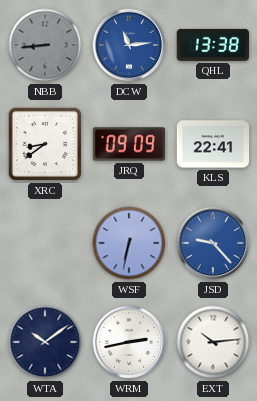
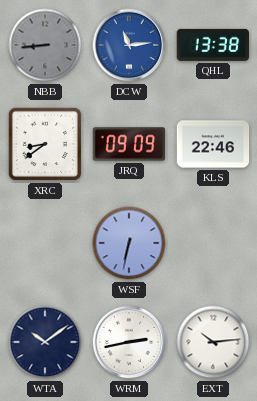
KLS: 22:41 -> 22:46 (213, 144)
JSD: 9:23 -> none (213, 243)
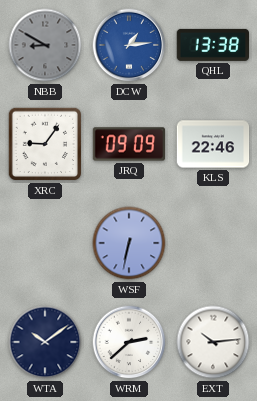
NBB: 8:44 -> 8:50 (45, 45)
DCW: 11:14 -> 1:14 (129, 45)
XRC: 8:39 -> 9:06 (45, 144)
WRM: 2:43 -> 2:38 (129, 342)
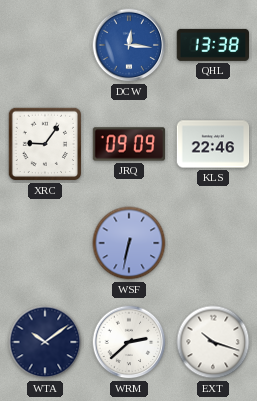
NBB: 8:50 -> none (45, 45)
DCW: 1:14 -> 12:16 (129, 45)
EXT: 10:14 -> 10:18 (213, 342)
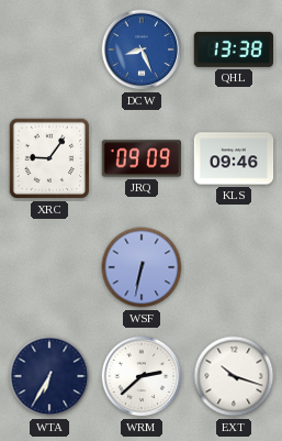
DCW: 12:16 -> 8:26 (142, 49)
KLS: 22:46 -> 09:46 (234, 158)
WTA: 10:09 -> 6:35 (49, 376)
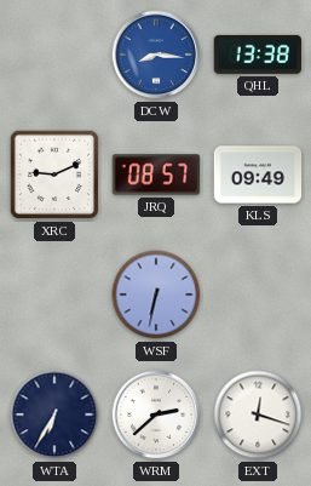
DCW: 8:26 -> 8:16 (156, 55)
XRC: 9:06 -> 9:11 (54, 175)
JRQ: 09:09 -> 08:57 (156, 175)
KLS: 09:46 -> 09:49 (258, 175)
EXT: 10:18 -> 12:18 (258, 414)
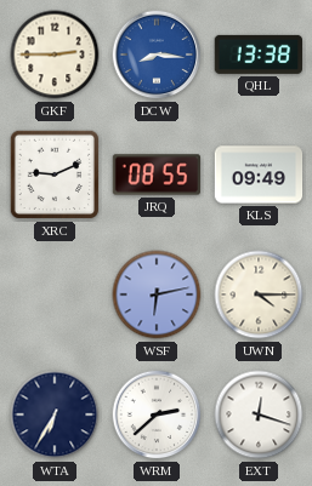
GKF: none -> 2:45 (55, 55)
JRQ: 08:57 -> 08:55 (157, 175)
WSF: 6:32 -> 6:13 (157, 295)
UWN: none -> 4:15 (259, 295)
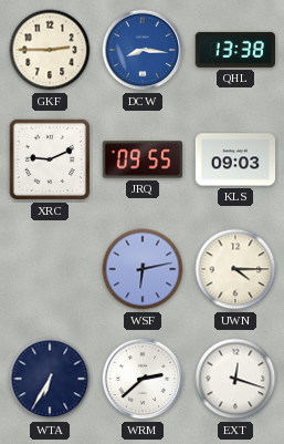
JRQ: 08:55 -> 09:55 (143, 159)
KLS: 09:49 -> 09:03 (235, 159)
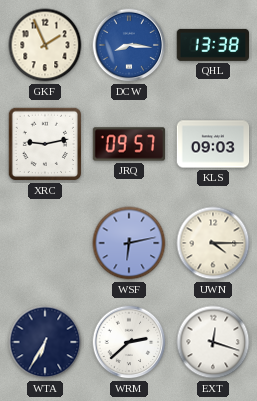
GKF: 2:45 -> 1:56 (45, 45)
XRC: 9:11 -> 9:13 (45, 144)
JRQ: 09:55 -> 09:57 (129, 144)
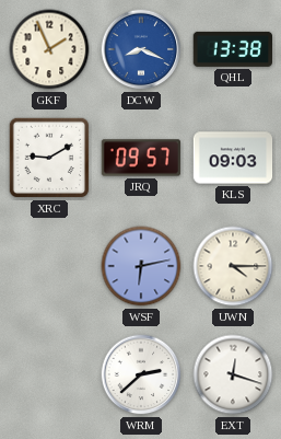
DCW: 8:16 -> 8:19 (141, 49)
XRC: 9:13 -> 9:10 (49, 158)
WTA: 6:35 -> none (45, 342)
